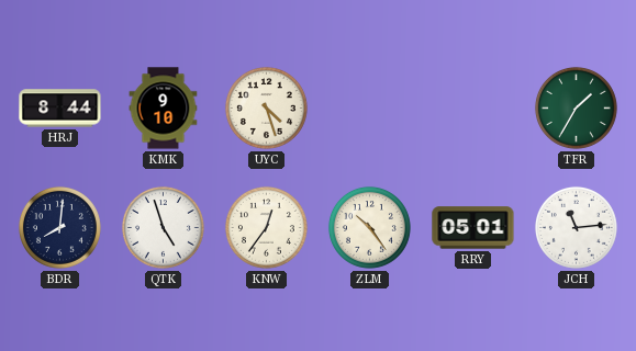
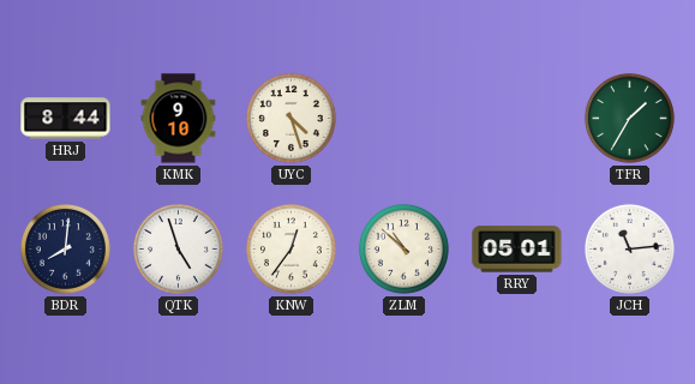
ZLM: 10:24 -> 10:52 (403, 248)
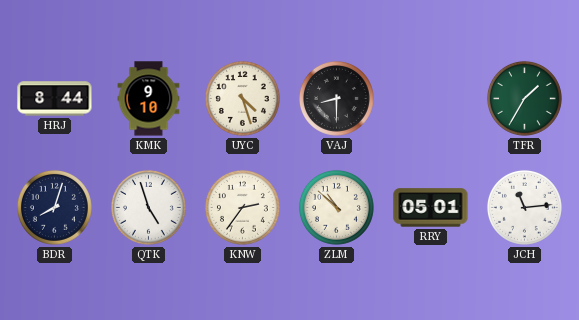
VAJ: none -> 8:30 (336, 98)
BDR: 8:01 -> 8:03 (54, 207)
KNW: 12:36 -> 2:36 (242, 207)
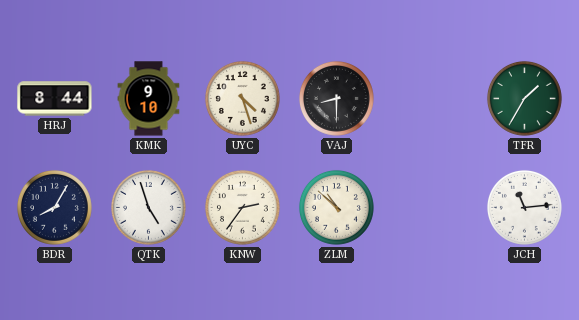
BDR: 8:03 -> 8:05 (54, 207)
RRY: 05:01 -> none (431, 208)
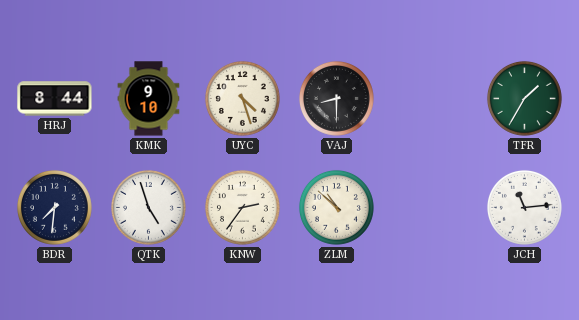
BDR: 8:05 -> 7:31 (54, 207)
